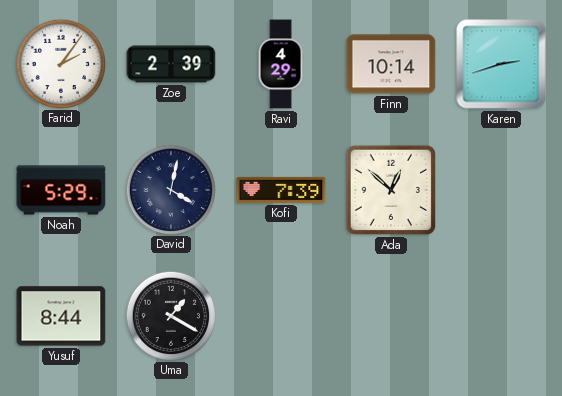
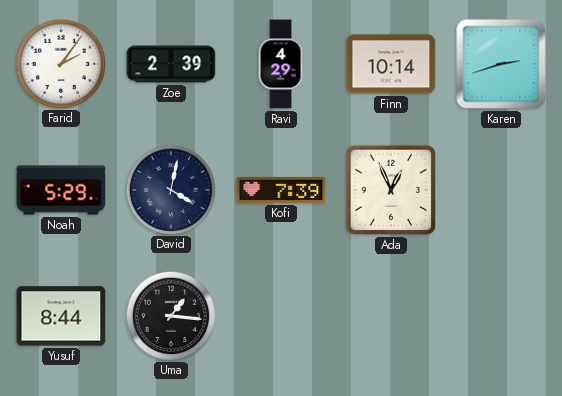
Ada: 12:52 -> 12:56 (391, 190)
Uma: 1:20 -> 1:16 (170, 315)
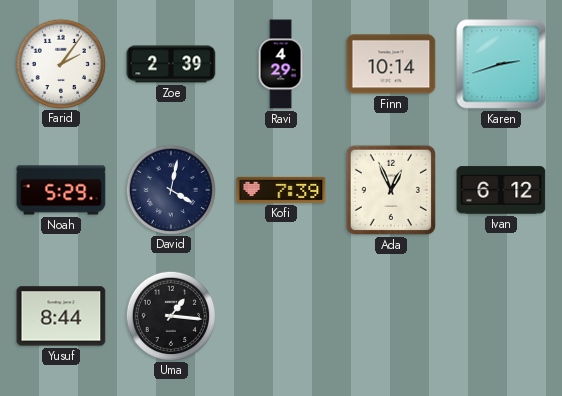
Ivan: none -> 6:12 (501, 190)
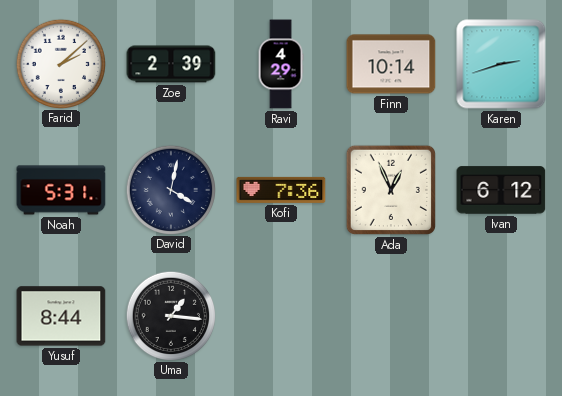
Farid: 2:06 -> 2:08 (60, 63)
Noah: 5:29 -> 5:31 (61, 190)
Kofi: 7:39 -> 7:36 (281, 190)
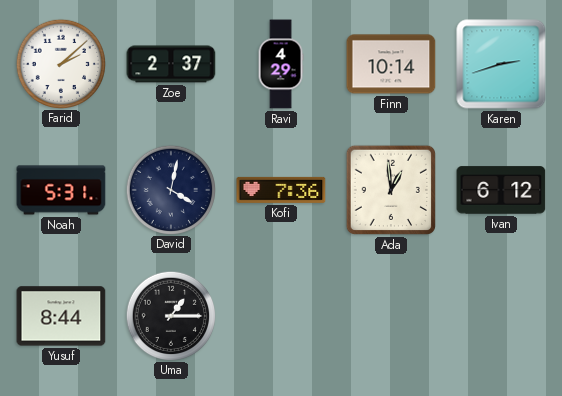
Zoe: 2:39 -> 2:37 (171, 64)
Ada: 12:56 -> 12:59 (391, 190)
Uma: 1:16 -> 1:15 (170, 315)
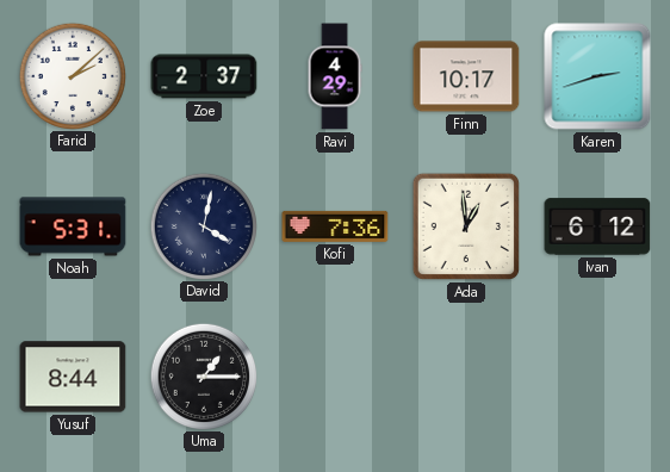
Finn: 10:14 -> 10:17 (466, 76)
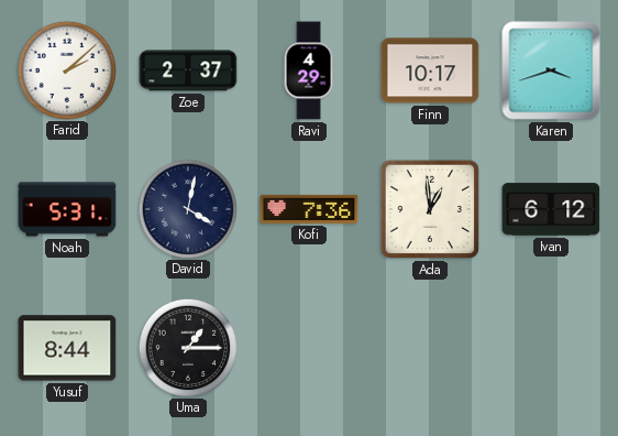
Karen: 2:42 -> 3:42 (551, 70)
